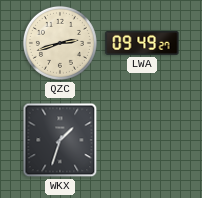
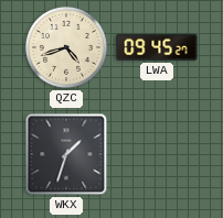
QZC: 2:42 -> 4:42 (66, 47)
LWA: 09:49 -> 09:45 (157, 47)
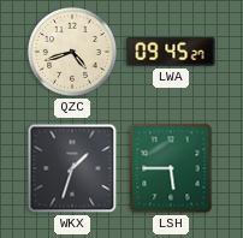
LSH: none -> 5:45 (171, 168)
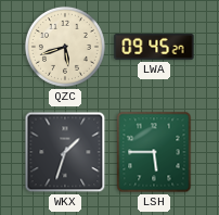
QZC: 4:42 -> 5:42 (65, 47)
